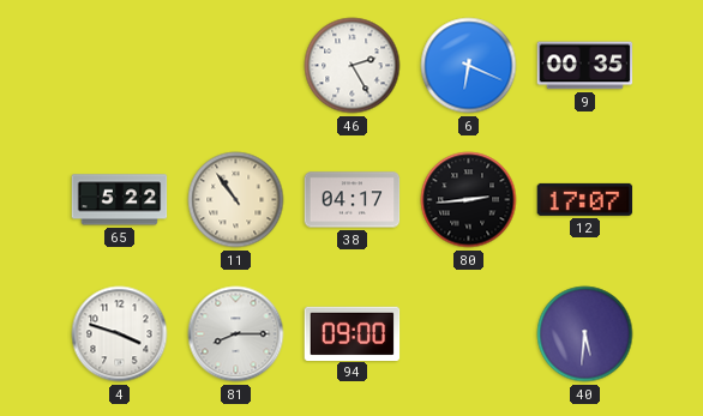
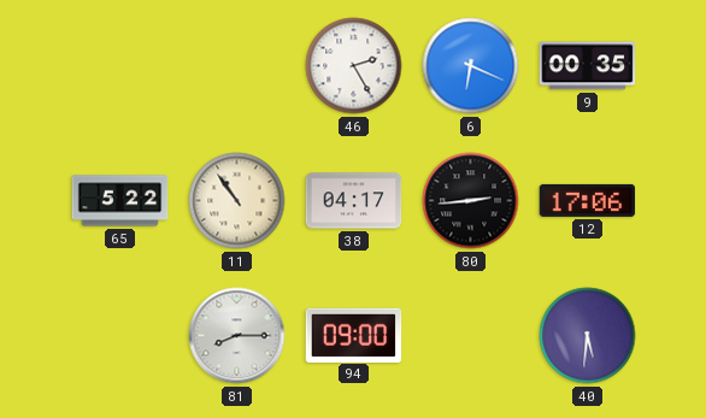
12: 17:07 -> 17:06 (588, 200)
4: 3:48 -> none (120, 334)
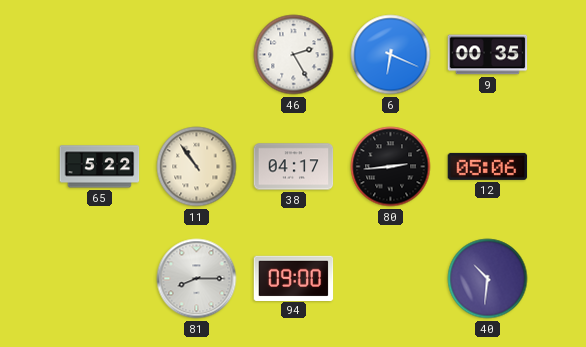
12: 17:06 -> 05:06 (488, 166)
40: 5:31 -> 10:31 (488, 279)
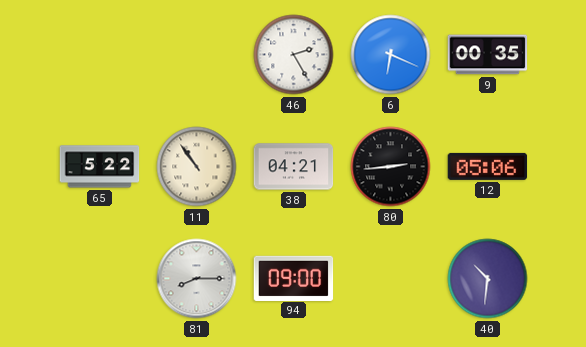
38: 04:17 -> 04:21 (294, 167)
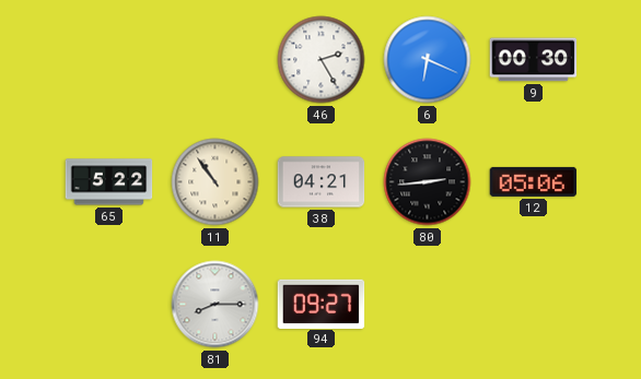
9: 00:35 -> 00:30 (534, 60)
94: 09:00 -> 09:27 (322, 304)
40: 10:31 -> none (488, 279)
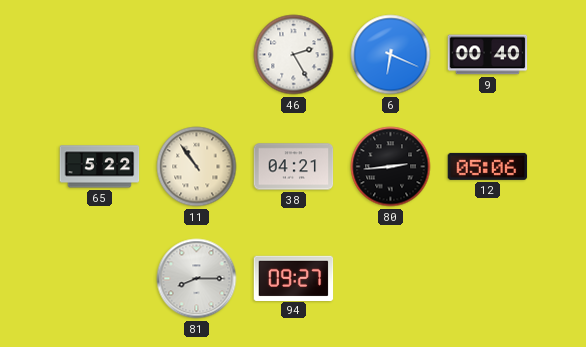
9: 00:30 -> 00:40 (488, 55)
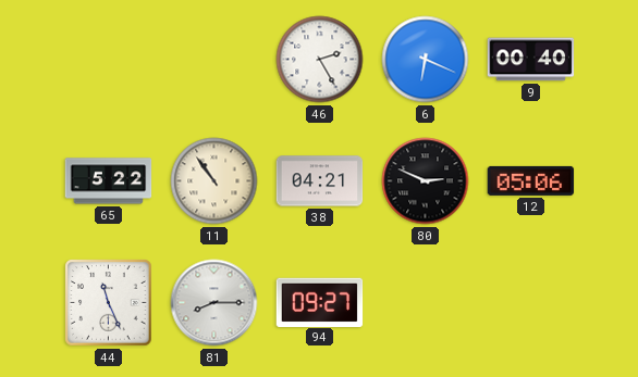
80: 2:44 -> 2:49 (426, 181)
44: none -> 11:26 (109, 303)
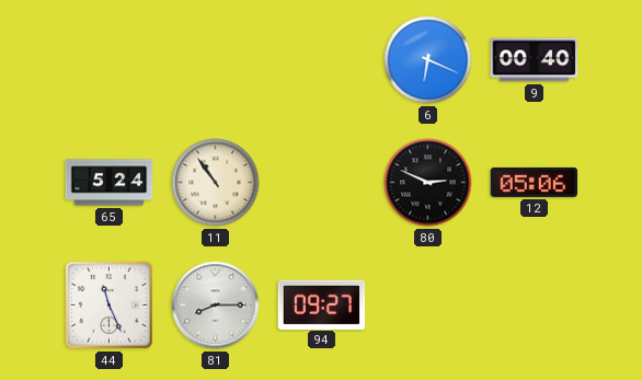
46: 2:25 -> none (320, 60)
65: 5:22 -> 5:24 (110, 183)
38: 04:21 -> none (320, 181)
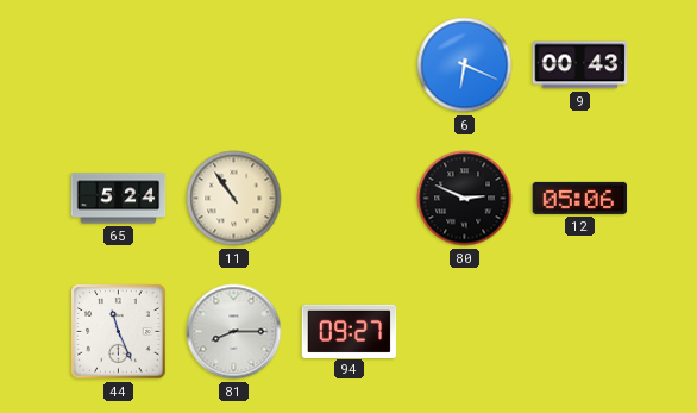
9: 00:40 -> 00:43 (580, 65)
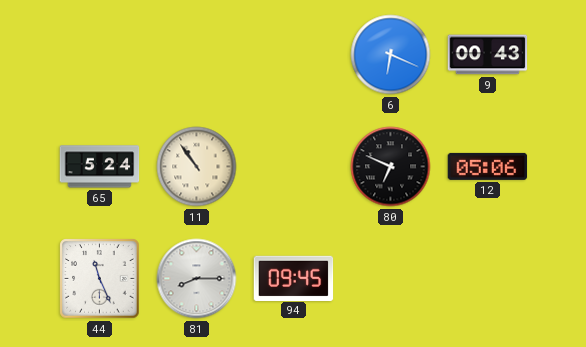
80: 2:49 -> 6:49 (391, 167)
94: 09:27 -> 09:45 (294, 278)
